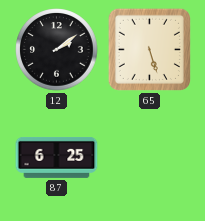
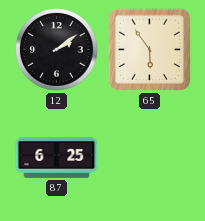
65: 5:27 -> 5:54 (149, 49)
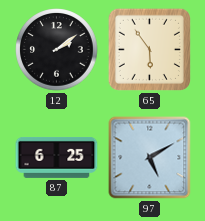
97: none -> 5:10 (150, 158)
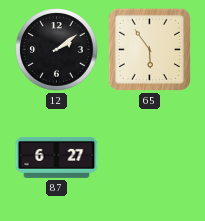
87: 6:25 -> 6:27 (57, 157)
97: 5:10 -> none (150, 158)
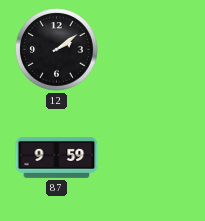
65: 5:54 -> none (149, 49)
87: 6:27 -> 9:59 (57, 157)
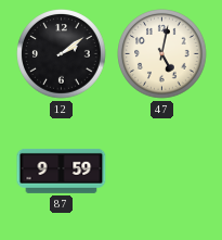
47: none -> 5:02 (162, 54)
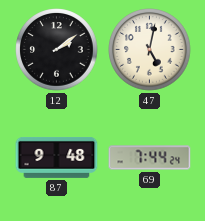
87: 9:59 -> 9:48 (57, 157)
69: none -> 7:44 (150, 158)
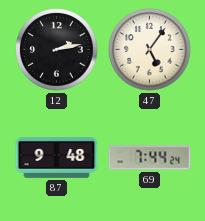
12: 2:09 -> 2:13 (57, 50)
47: 5:02 -> 5:06 (150, 50)
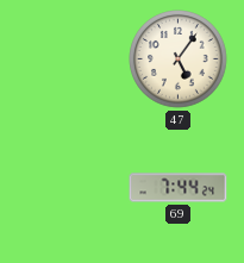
12: 2:13 -> none (57, 50)
87: 9:48 -> none (57, 157)
